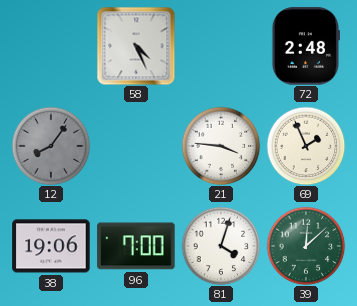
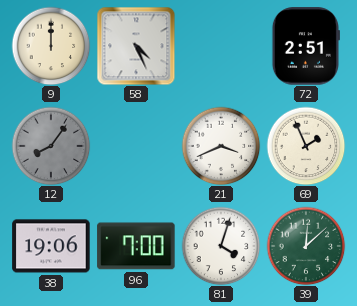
9: none -> 12:00 (51, 46)
72: 2:48 -> 2:51 (305, 46)
21: 3:46 -> 3:41 (221, 146)
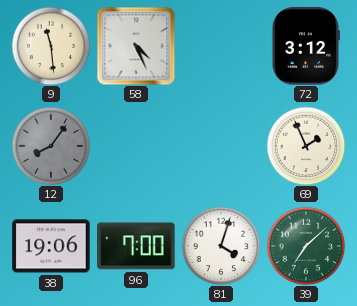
9: 12:00 -> 11:29 (51, 46)
72: 2:51 -> 3:12 (305, 46)
21: 3:41 -> none (221, 146)
39: 12:08 -> 7:08 (306, 246)
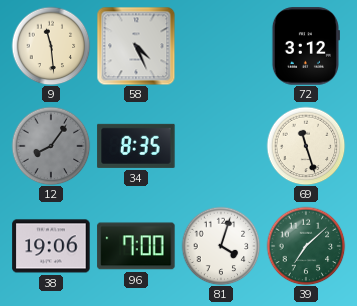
34: none -> 8:35 (136, 146)
69: 1:56 -> 11:27 (306, 146)
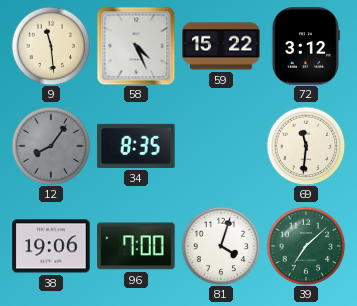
59: none -> 15:22 (221, 46)
69: 11:27 -> 11:31 (306, 146)
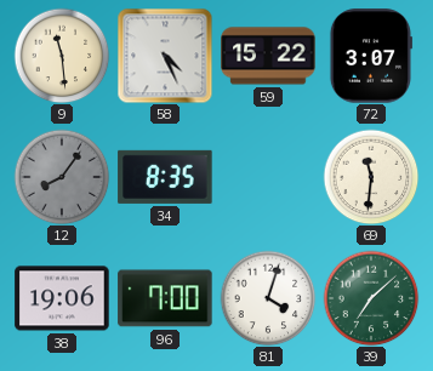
72: 3:12 -> 3:07 (370, 56)
